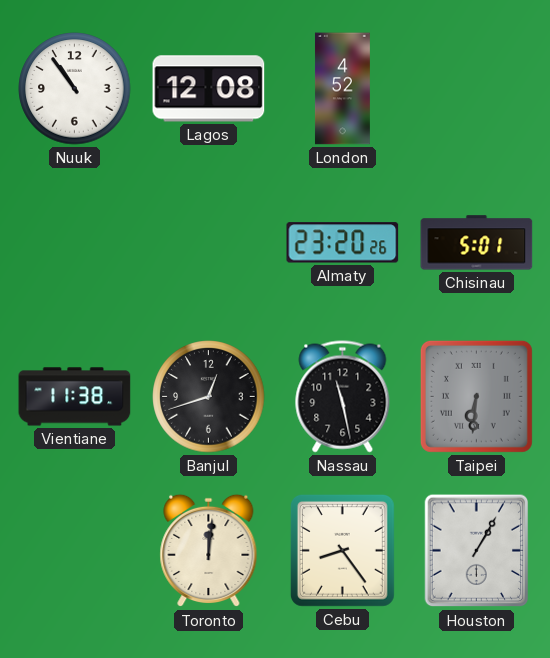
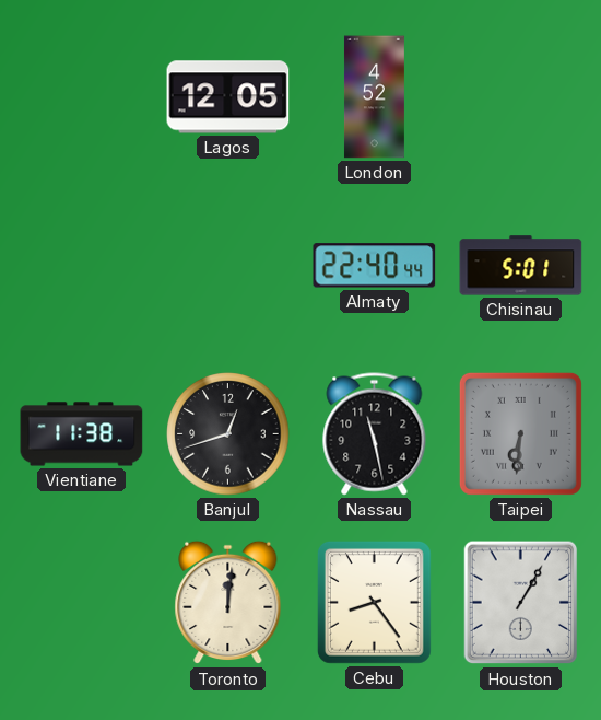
Nuuk: 10:54 -> none (75, 89)
Lagos: 12:08 -> 12:05 (228, 97)
Almaty: 23:20 -> 22:40 (375, 266)
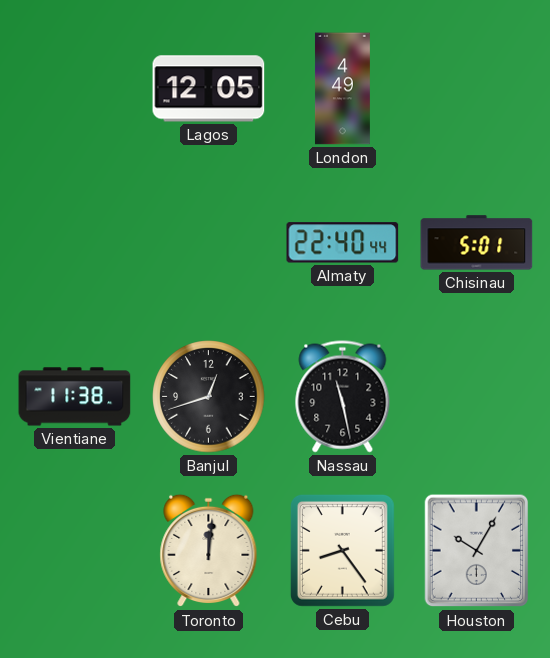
London: 4:52 -> 4:49 (342, 89)
Taipei: 6:31 -> none (520, 433)
Houston: 1:05 -> 10:05 (477, 551)
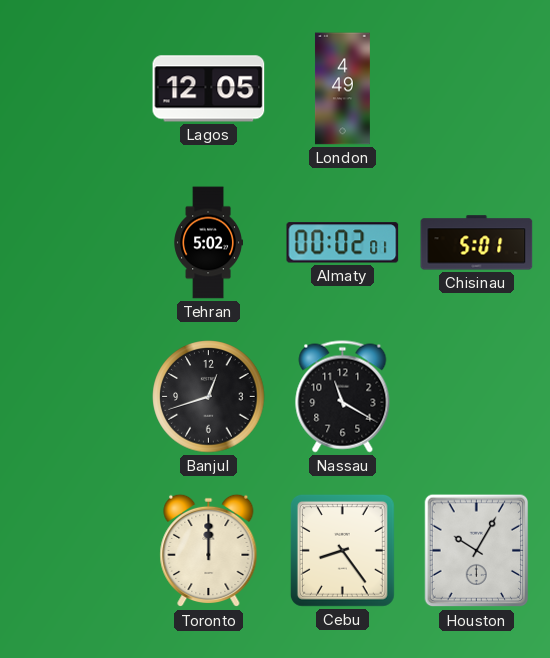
Tehran: none -> 5:02 (208, 243)
Almaty: 22:40 -> 00:02 (343, 243)
Vientiane: 11:38 -> none (75, 397)
Nassau: 11:28 -> 11:20 (343, 397)
Toronto: 12:01 -> 12:00 (209, 551)
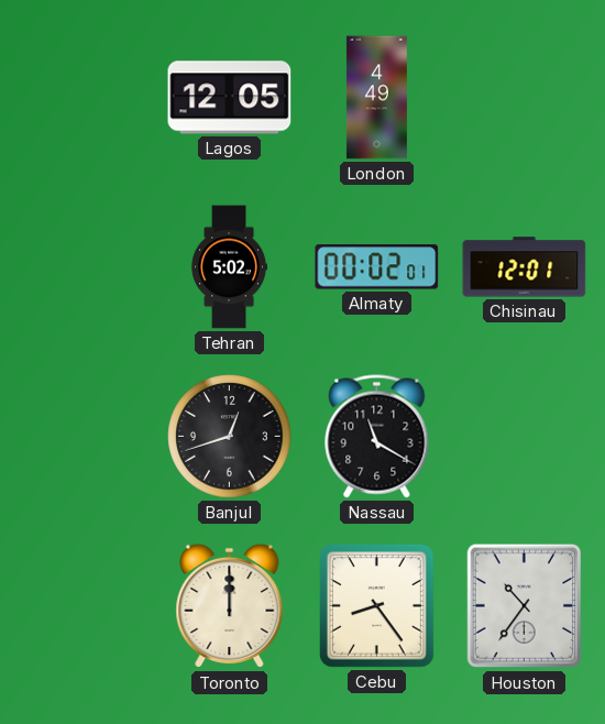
Chisinau: 5:01 -> 12:01 (525, 267)
Houston: 10:05 -> 10:36 (525, 606)
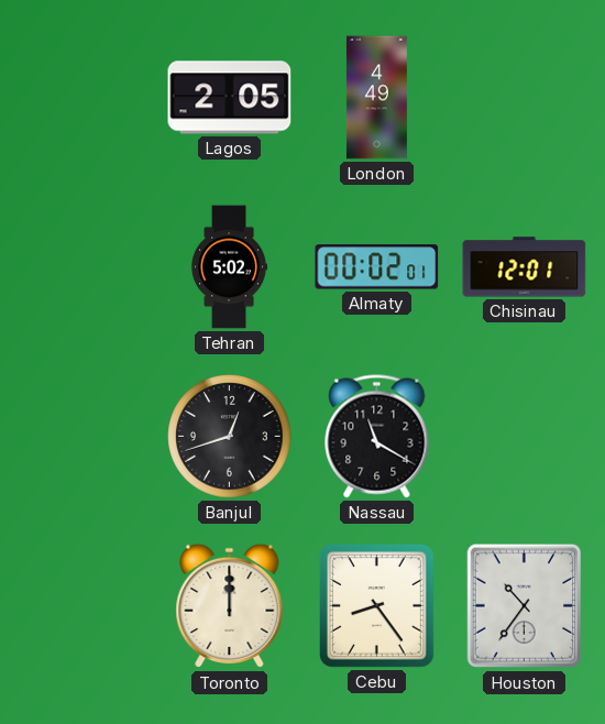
Lagos: 12:05 -> 2:05 (230, 98)
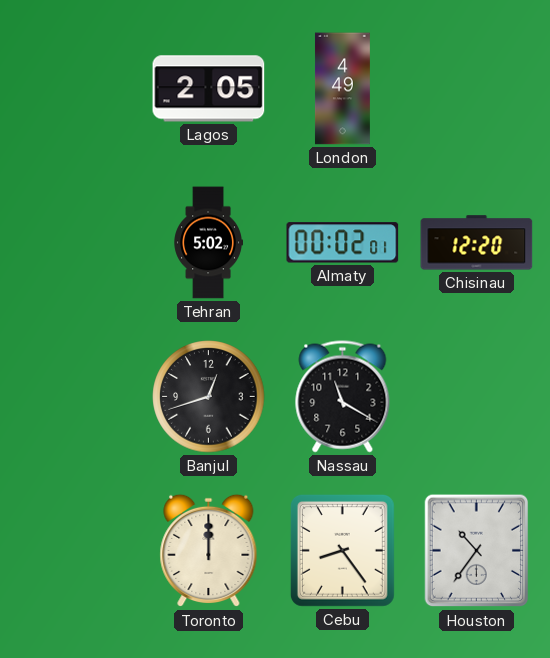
Chisinau: 12:01 -> 12:20 (477, 243)
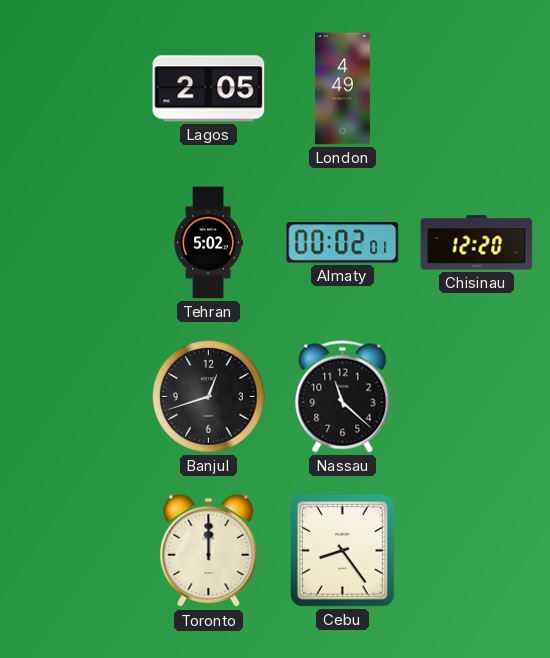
Nassau: 11:20 -> 11:22 (343, 397)
Houston: 10:36 -> none (477, 551)
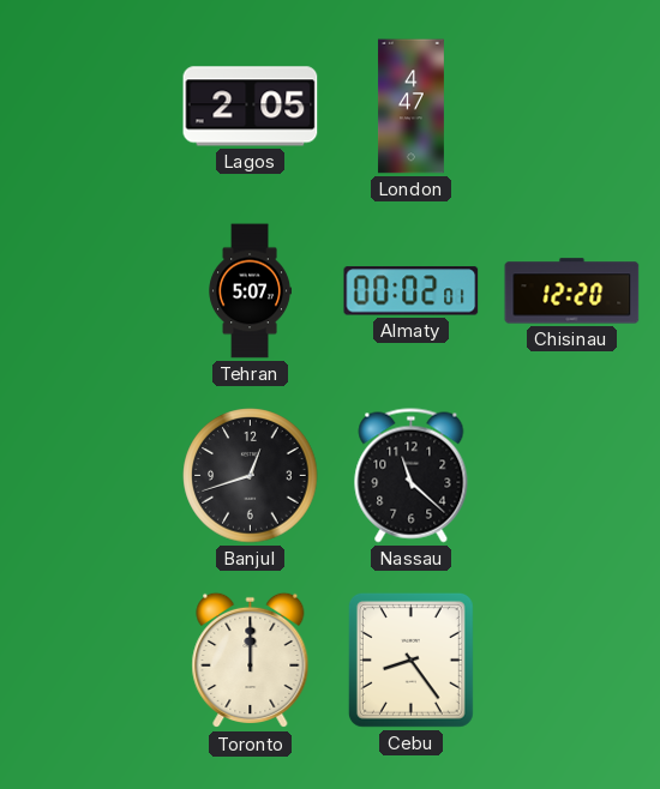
London: 4:49 -> 4:47 (410, 107)
Tehran: 5:02 -> 5:07 (250, 291)
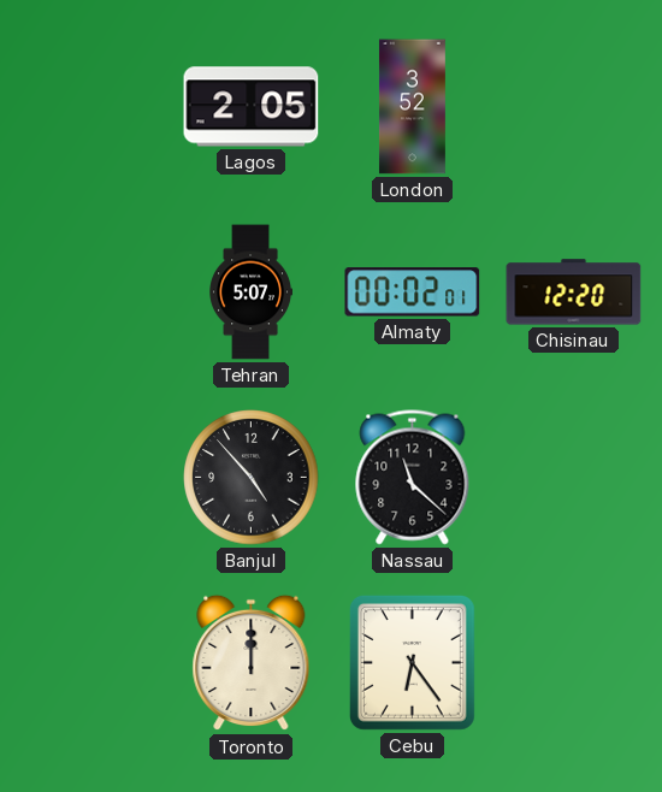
London: 4:47 -> 3:52 (412, 107)
Banjul: 12:42 -> 4:53 (252, 478)
Cebu: 8:24 -> 6:24 (412, 662)
